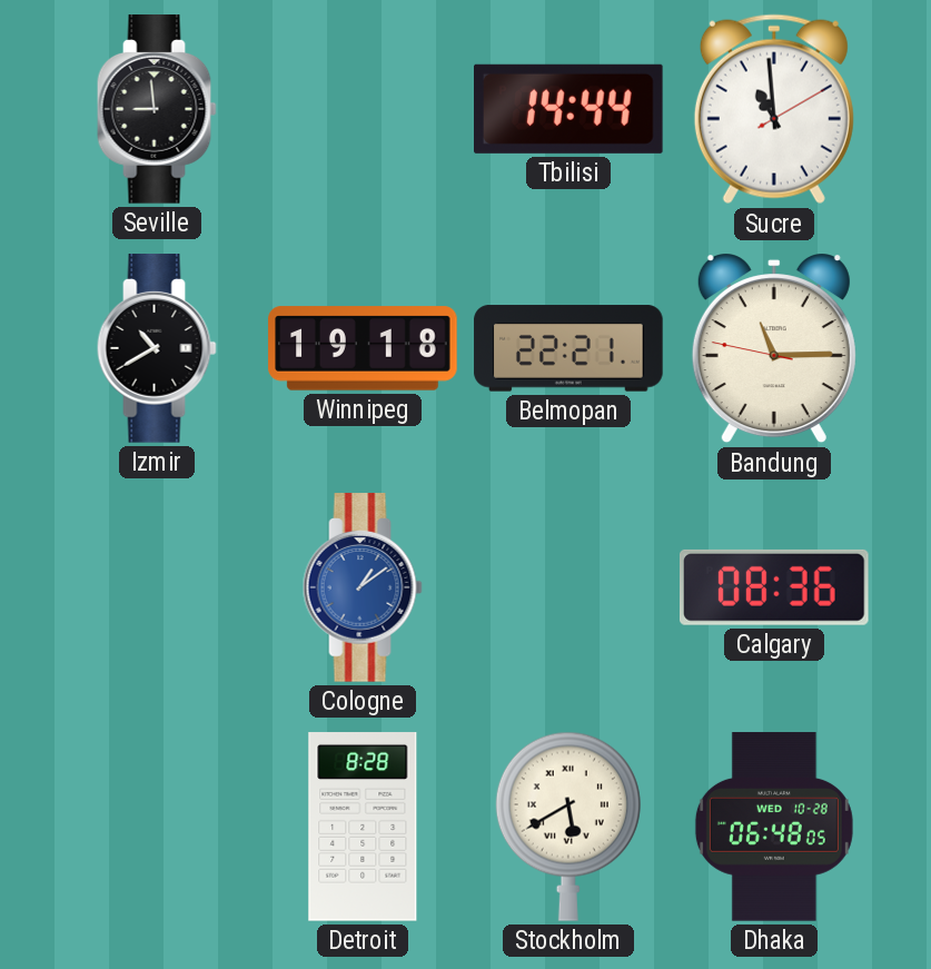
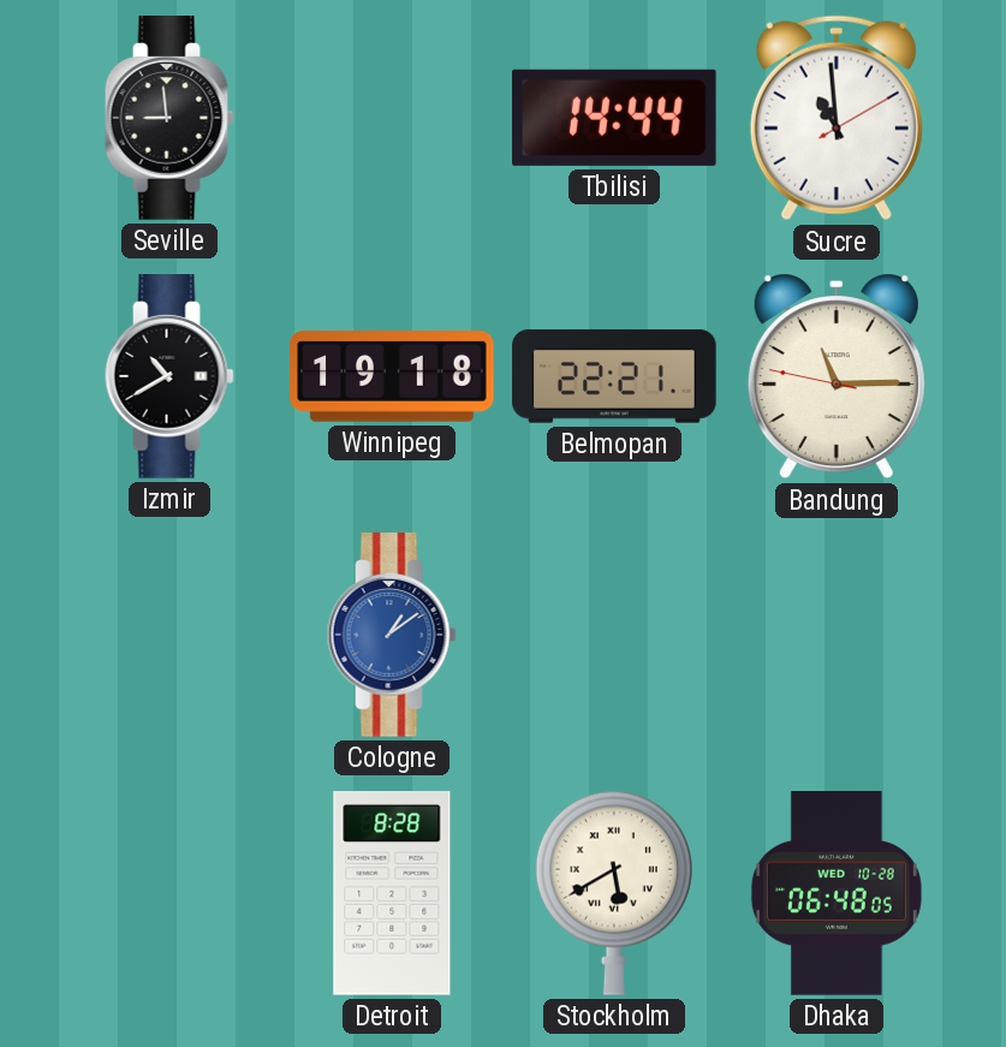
Calgary: 08:36 -> none (775, 587)
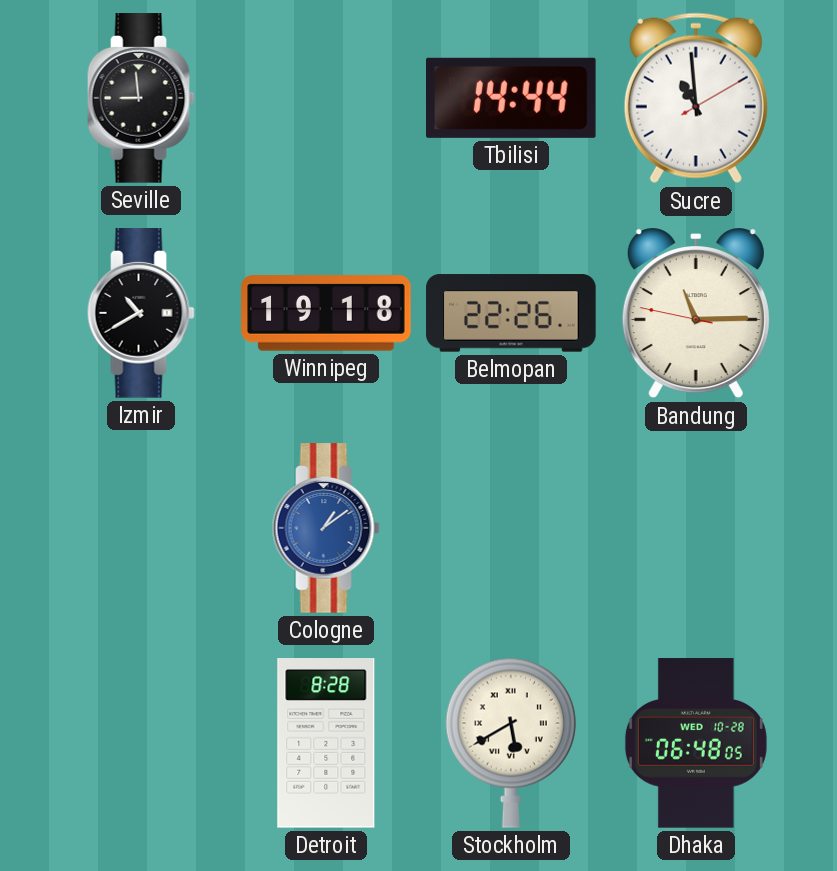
Belmopan: 22:21 -> 22:26 (511, 313)
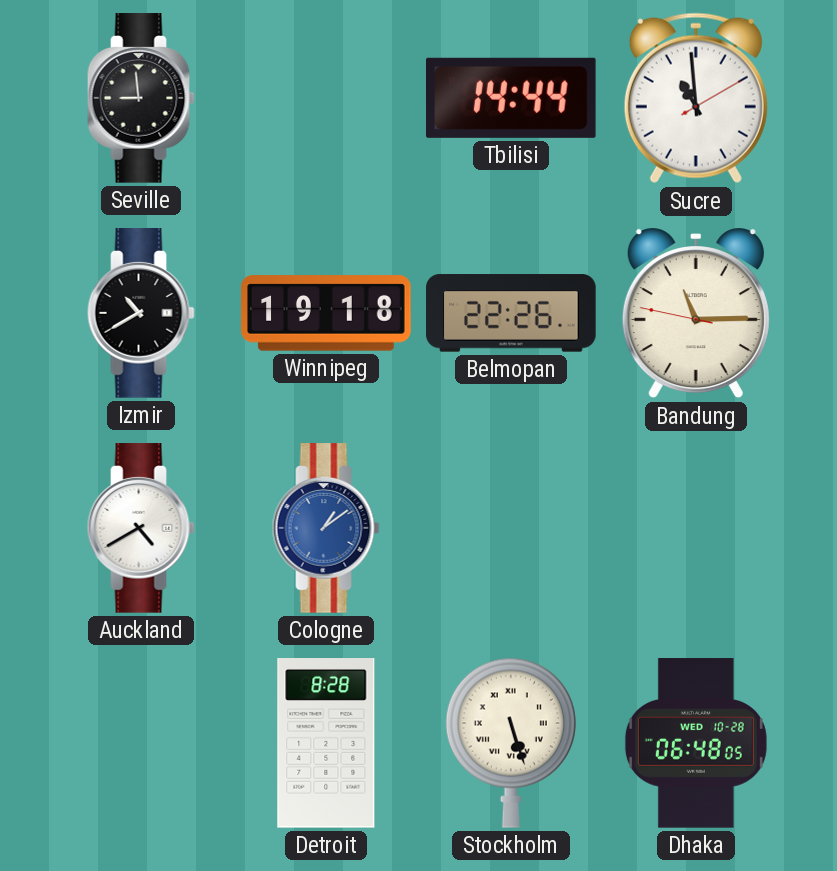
Auckland: none -> 4:40 (141, 528)
Stockholm: 5:40 -> 5:27 (511, 743)
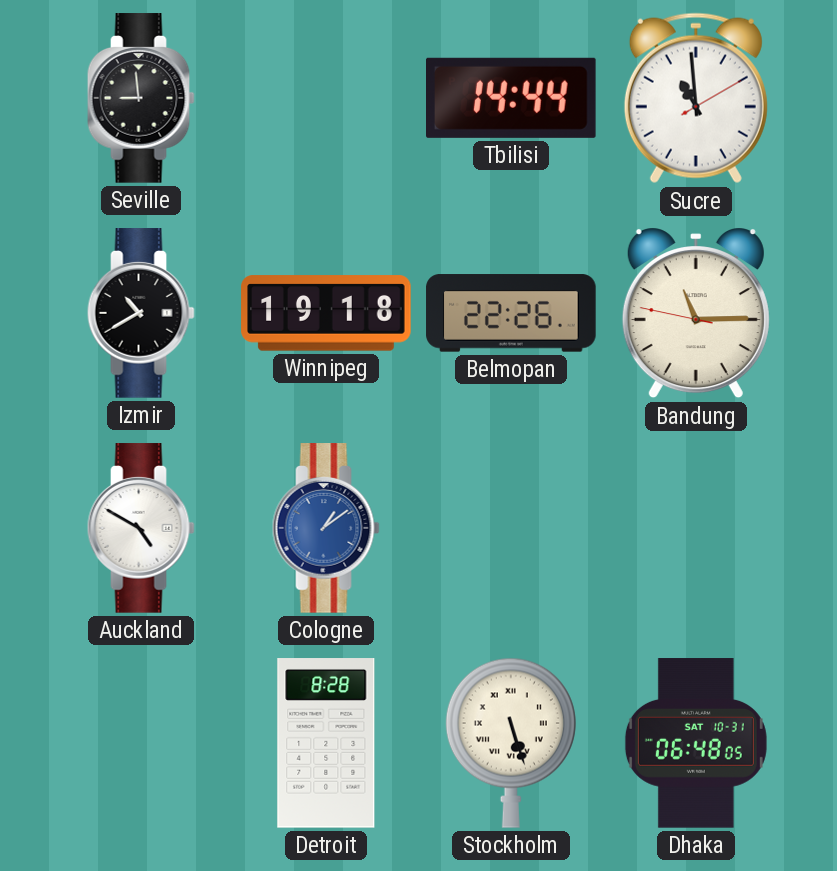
Auckland: 4:40 -> 4:50 (141, 528)
Dhaka date: WED 10-28 -> SAT 10-31 (696, 743)
